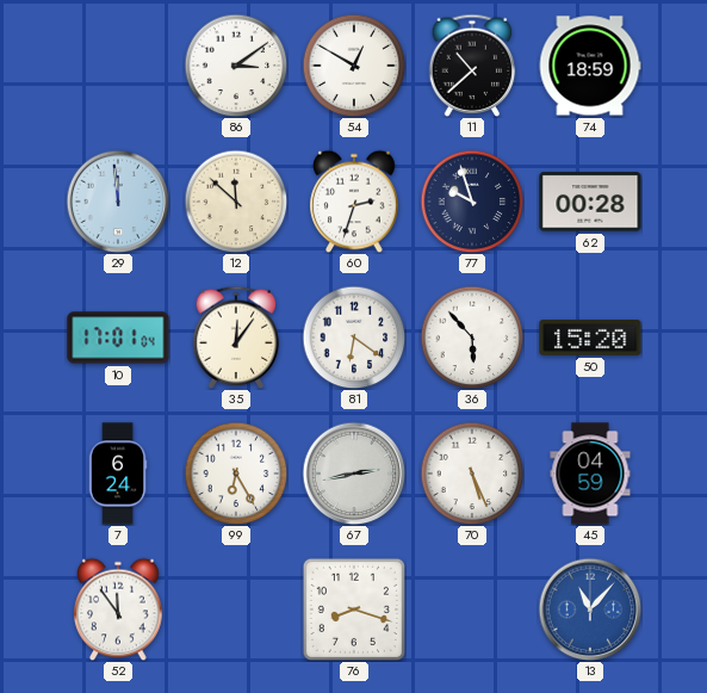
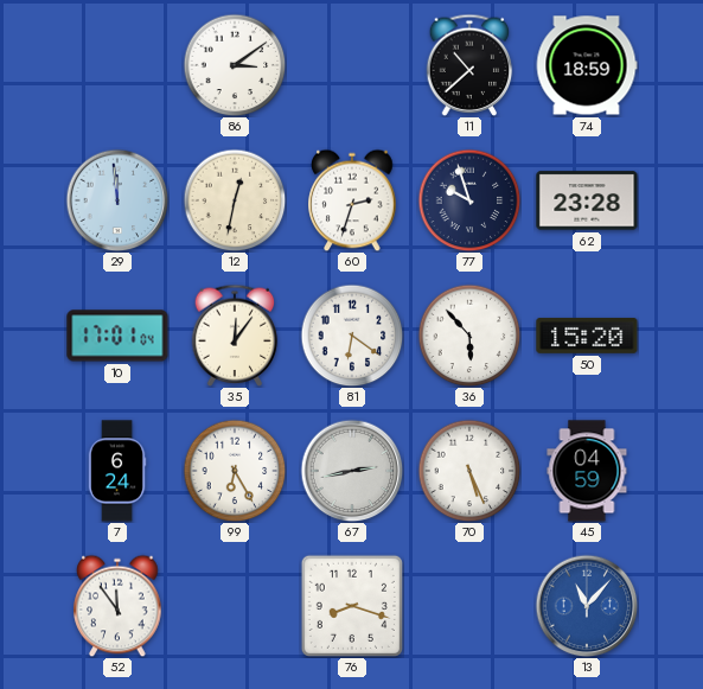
54: 12:50 -> none (354, 66)
12: 11:52 -> 12:32 (235, 200)
62: 00:28 -> 23:28 (587, 200)
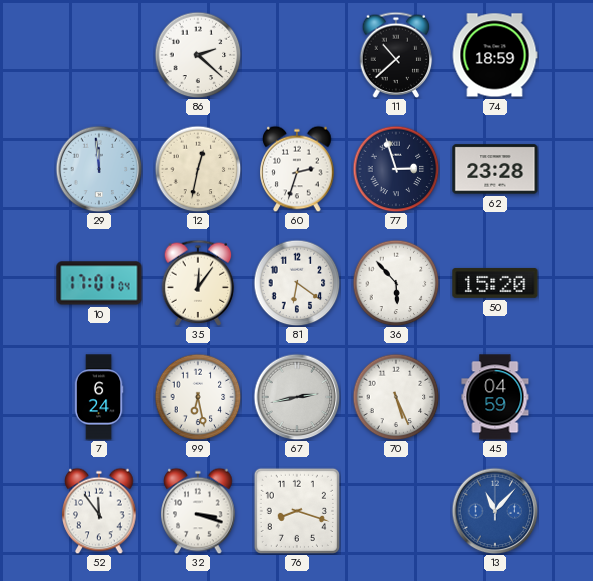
86: 3:09 -> 2:22 (198, 55)
77: 9:57 -> 2:57 (396, 169)
99: 6:25 -> 6:28 (198, 397)
32: none -> 3:18 (198, 511)
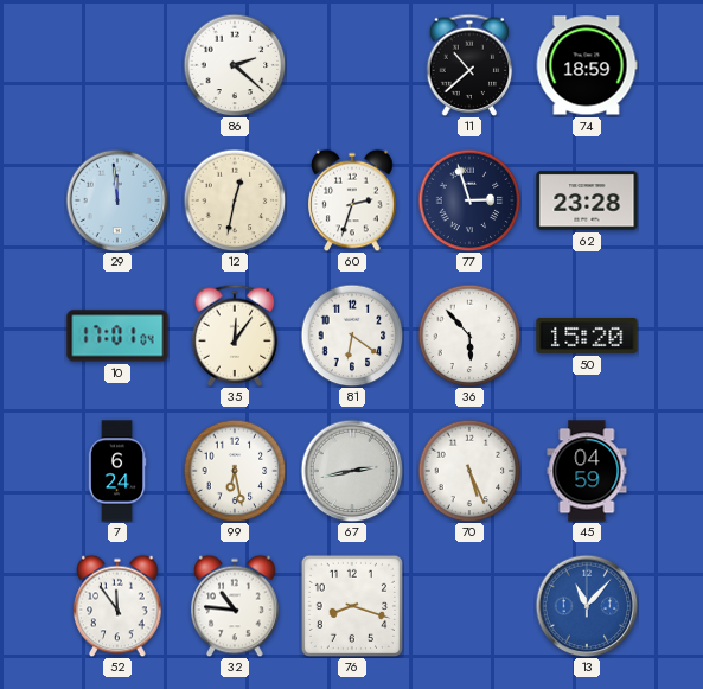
32: 3:18 -> 10:46 (235, 606)
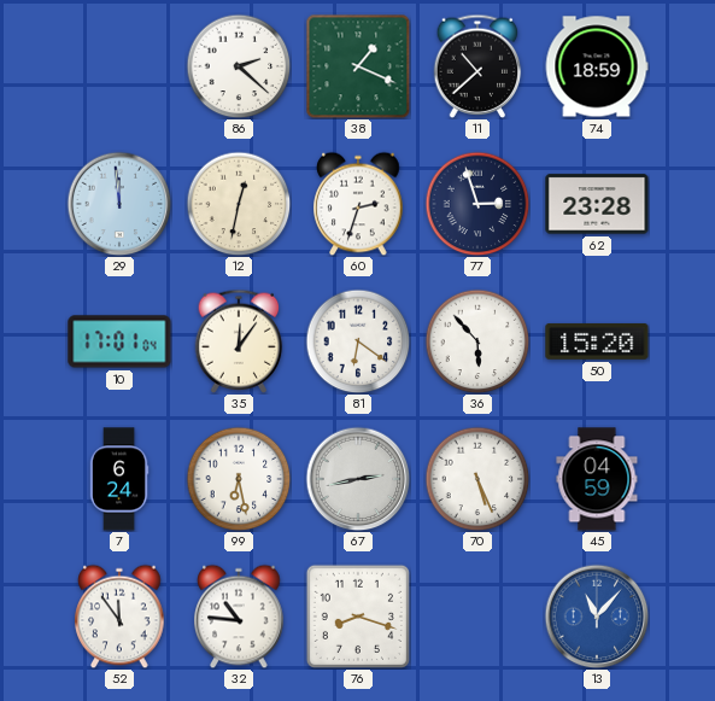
38: none -> 1:19 (358, 66)
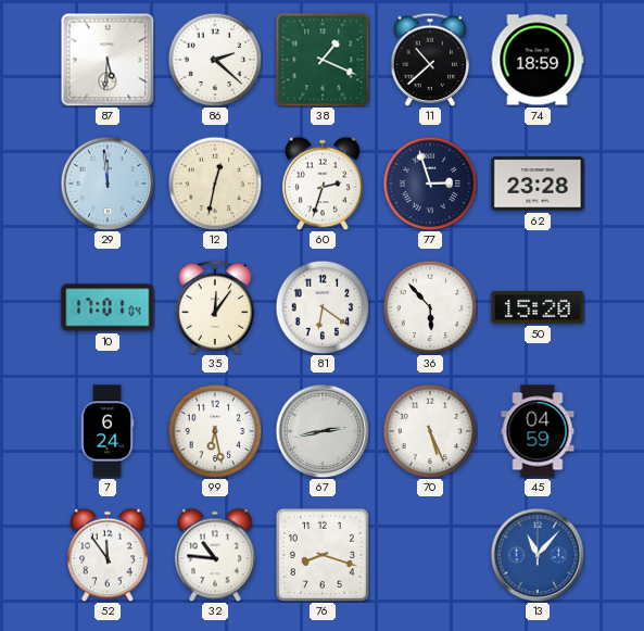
87: none -> 5:31 (108, 60)
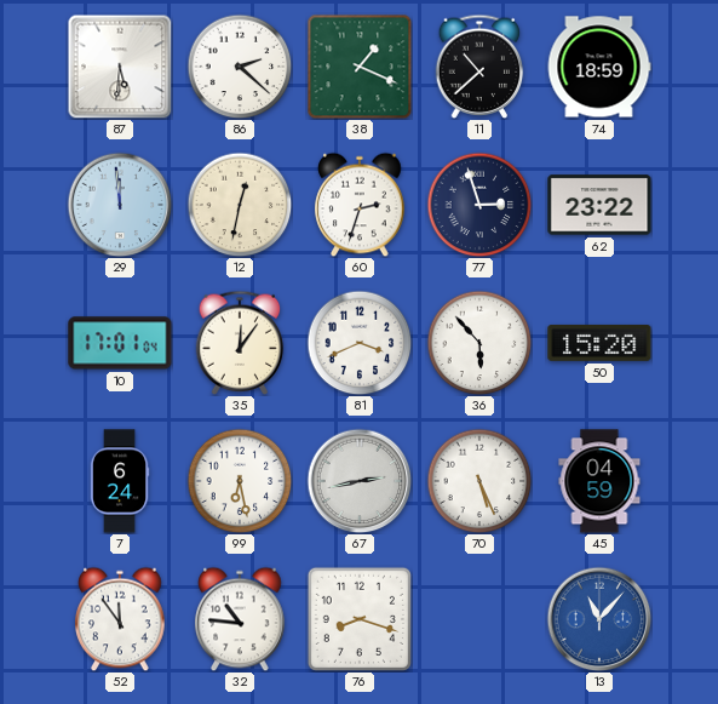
62: 23:28 -> 23:22 (599, 205)
81: 6:21 -> 3:41 (360, 343)
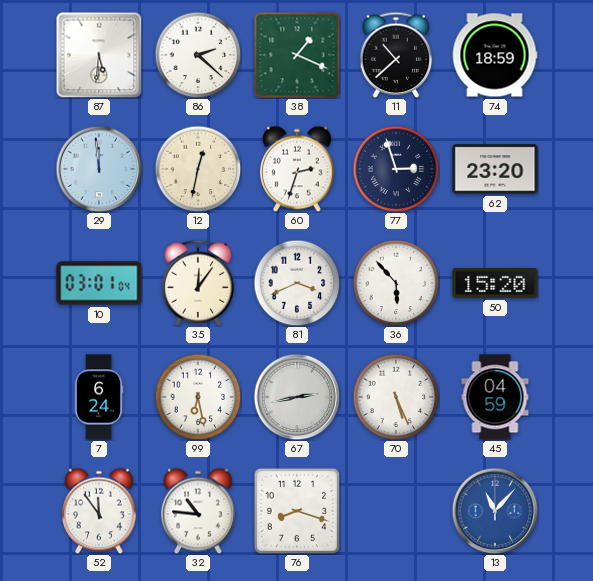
62: 23:22 -> 23:20 (495, 169)
10: 17:01 -> 03:01 (99, 283)
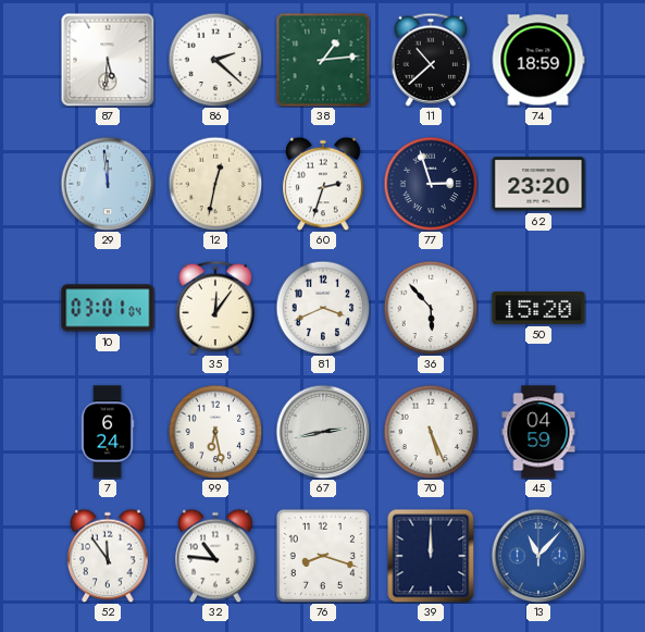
38: 1:19 -> 1:14 (323, 60)
39: none -> 12:00 (431, 556)
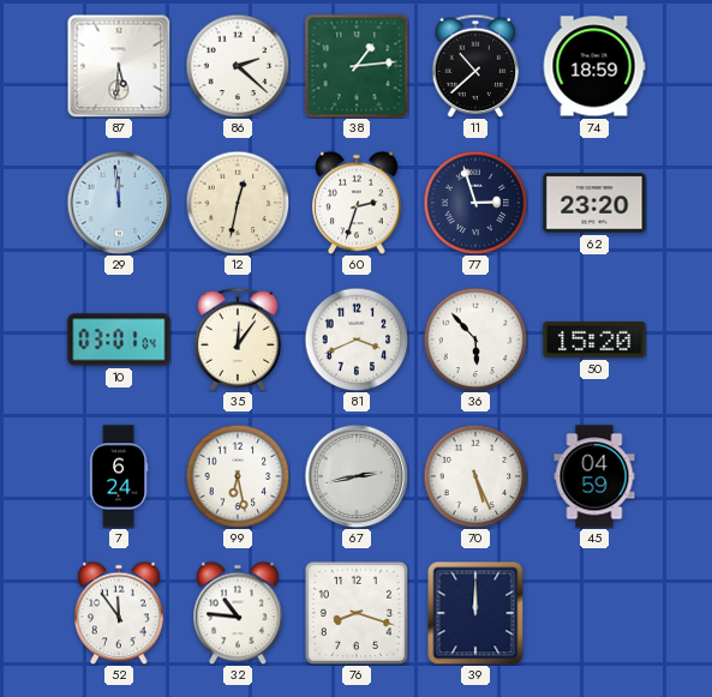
13: 11:07 -> none (538, 556)
